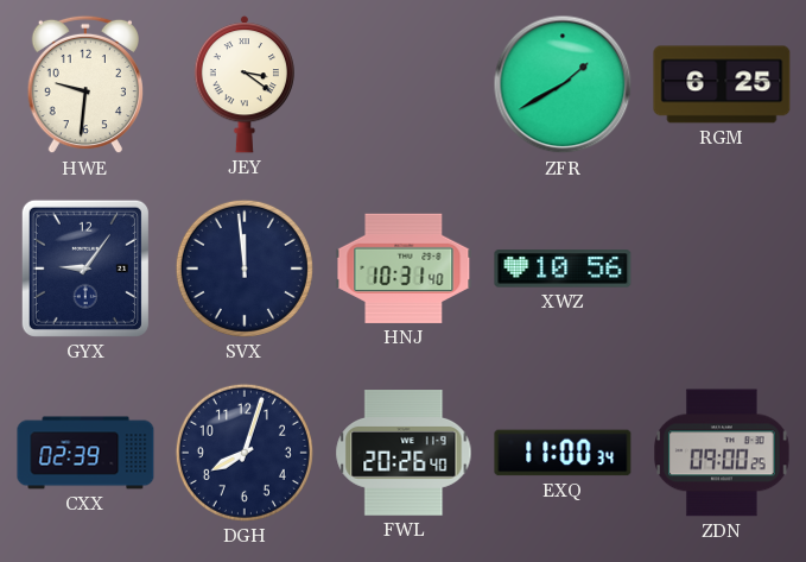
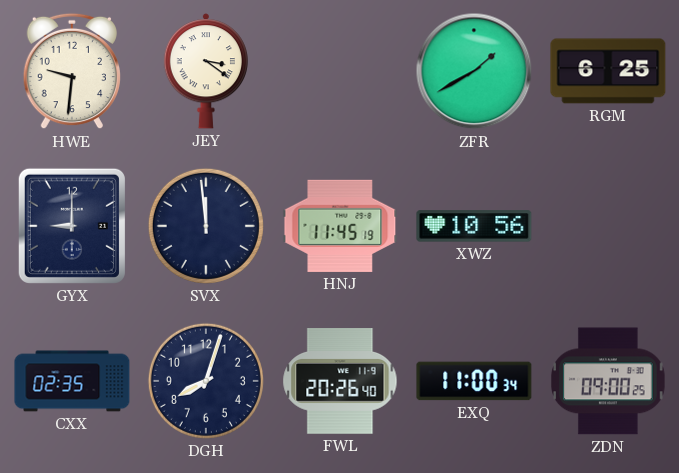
GYX: 9:06 -> 9:00 (72, 226)
HNJ: 10:31 -> 11:45 (340, 226)
CXX: 02:39 -> 02:35 (72, 381)
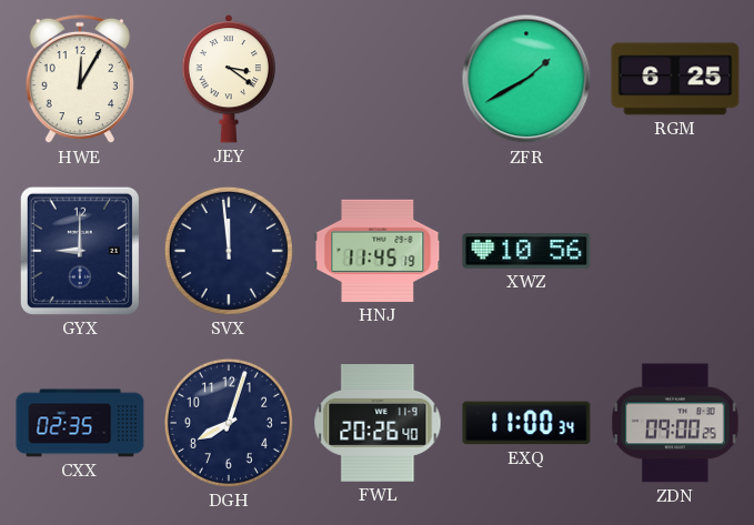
HWE: 9:31 -> 12:05 (80, 79)
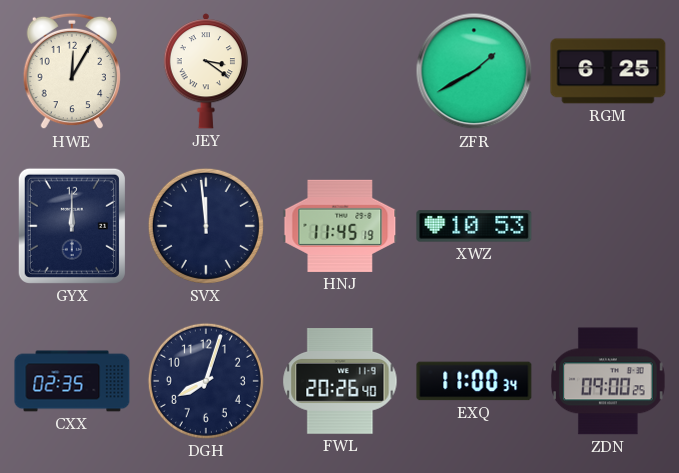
GYX: 9:00 -> 12:00 (72, 226)
XWZ: 10:56 -> 10:53 (474, 226)
